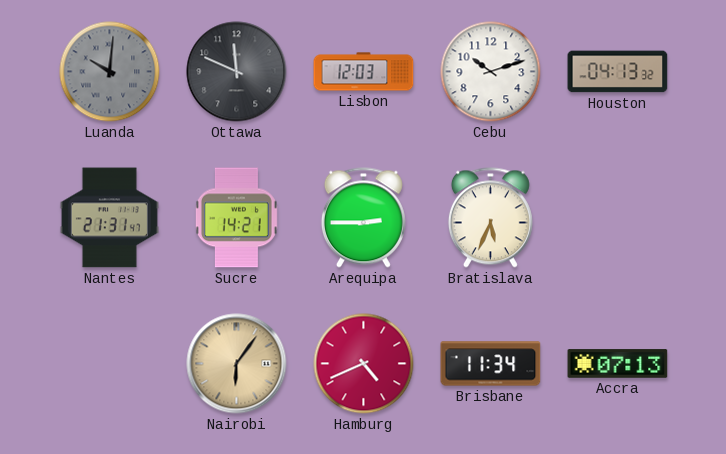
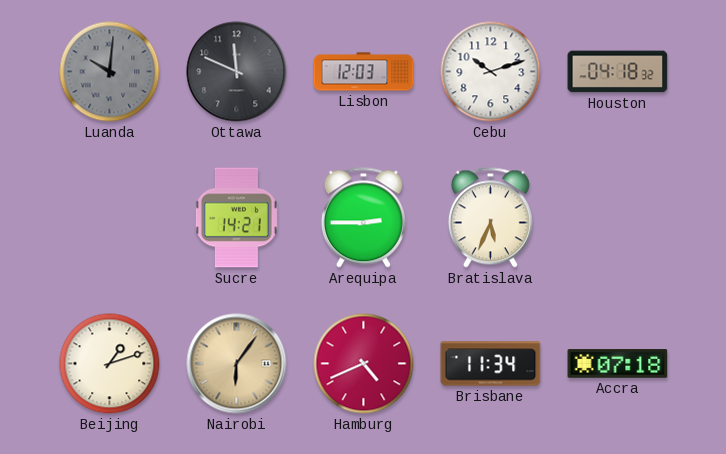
Houston: 04:13 -> 04:18 (618, 72)
Nantes: 21:31 -> none (109, 218)
Beijing: none -> 1:12 (110, 364)
Accra: 07:13 -> 07:18 (618, 364)
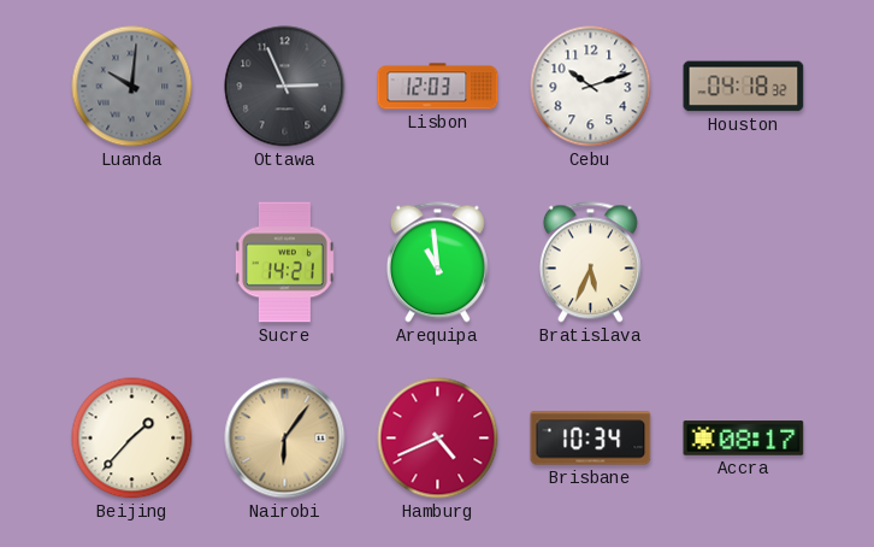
Ottawa: 11:49 -> 2:56 (285, 87)
Arequipa: 2:45 -> 10:59 (437, 263)
Beijing: 1:12 -> 1:37 (132, 439)
Brisbane: 11:34 -> 10:34 (591, 439)
Accra: 07:18 -> 08:17 (744, 439)
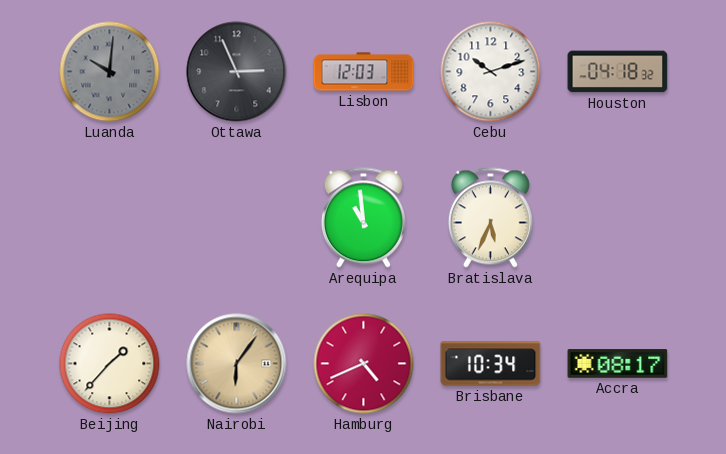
Sucre: 14:21 -> none (284, 263)
